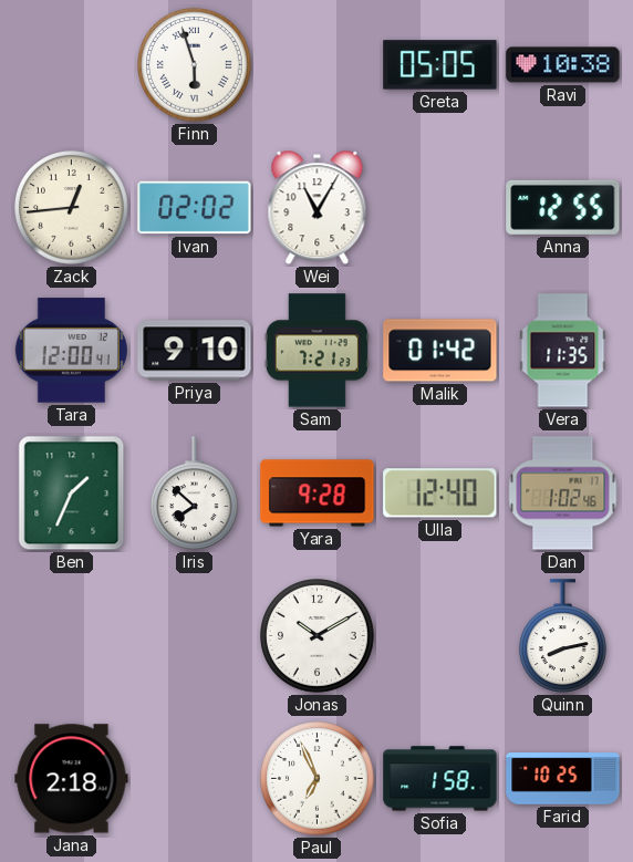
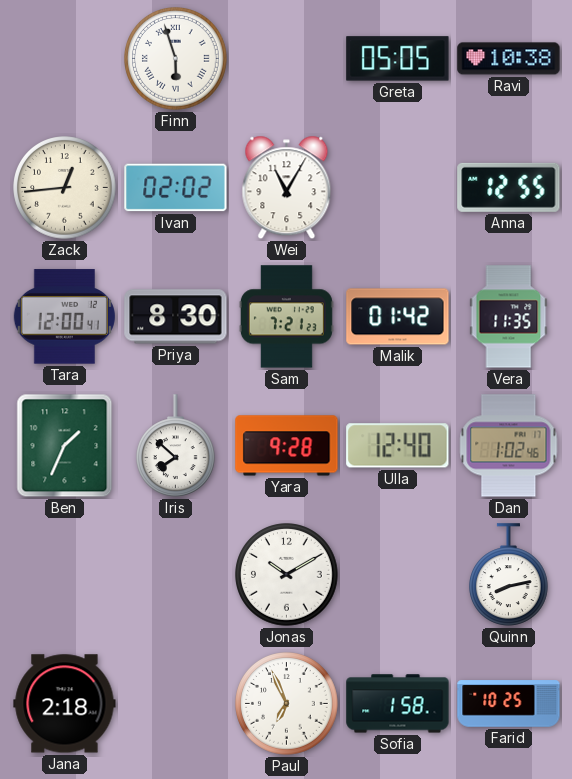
Priya: 9:10 -> 8:30 (176, 317)
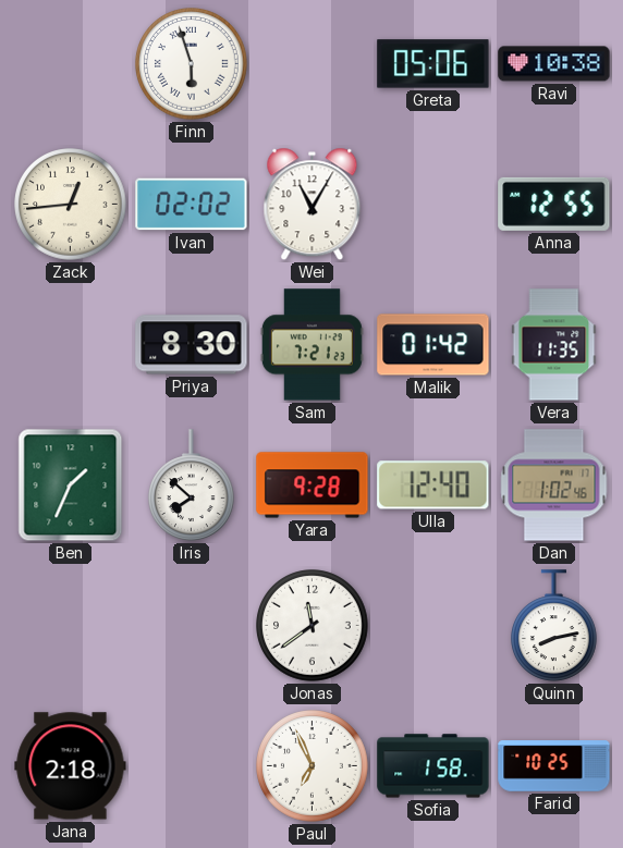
Greta: 05:05 -> 05:06 (433, 64)
Tara: 12:00 -> none (64, 317)
Jonas: 10:10 -> 11:39 (313, 626)
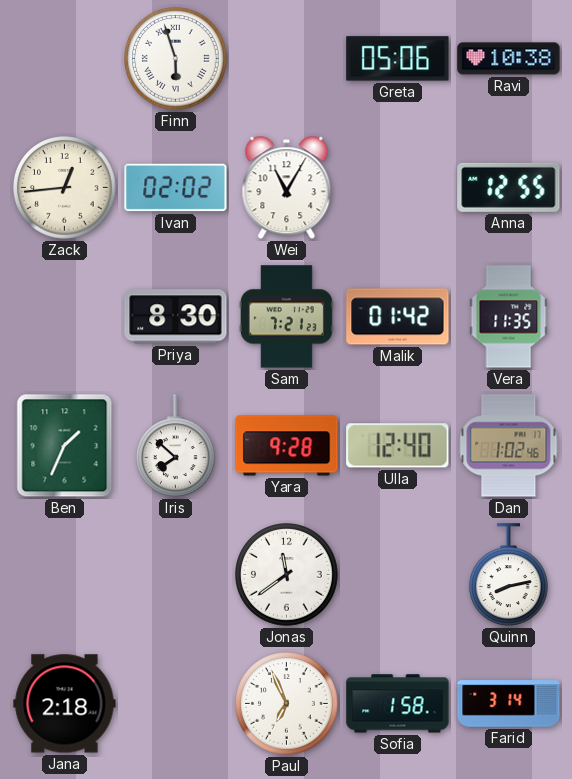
Farid: 10:25 -> 3:14 (509, 704)
